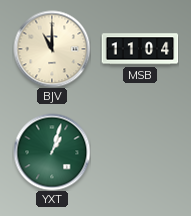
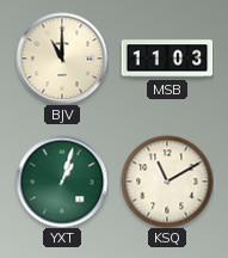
MSB: 11:04 -> 11:03 (167, 59)
KSQ: none -> 11:10 (167, 182)
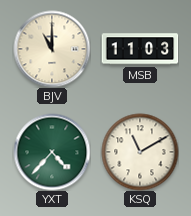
YXT: 1:03 -> 4:37 (52, 152)
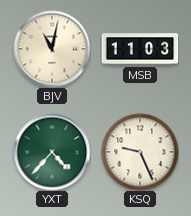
BJV: 11:00 -> 11:02 (52, 49)
KSQ: 11:10 -> 9:26 (140, 152)
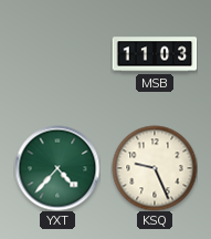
BJV: 11:02 -> none (52, 49)
